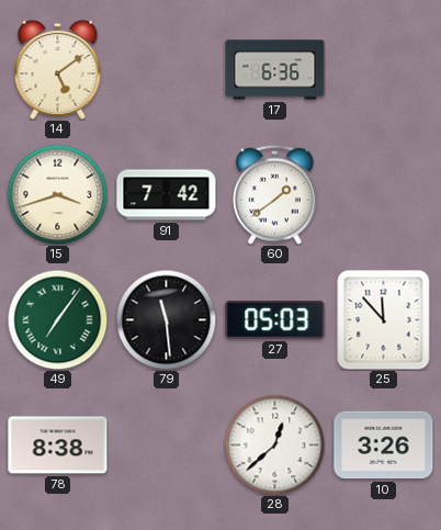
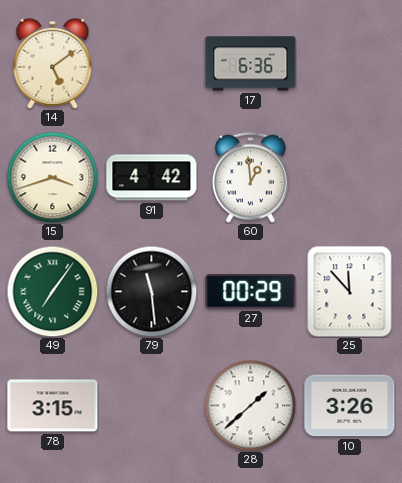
91: 7:42 -> 4:42 (152, 178)
60: 1:39 -> 12:59 (251, 177)
27: 05:03 -> 00:29 (251, 292)
78: 8:38 -> 3:15 (53, 406)
28: 12:38 -> 1:38 (250, 405)
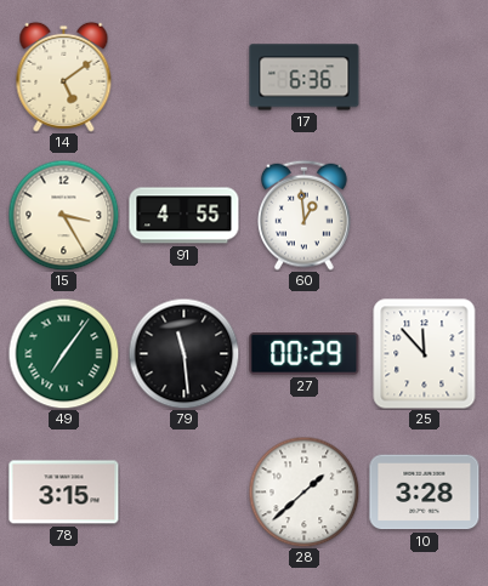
15: 3:42 -> 3:25 (63, 215)
91: 4:42 -> 4:55 (185, 216)
10: 3:26 -> 3:28 (425, 493)
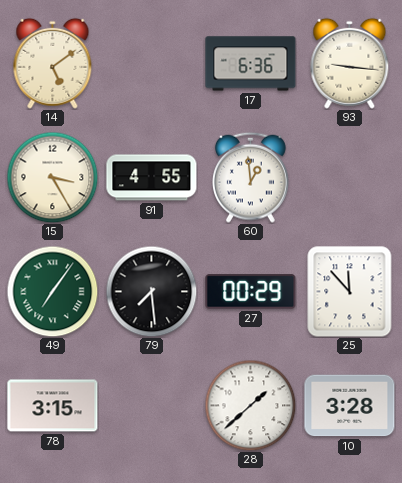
93: none -> 9:16 (350, 63)
79: 11:29 -> 7:29 (151, 291)
